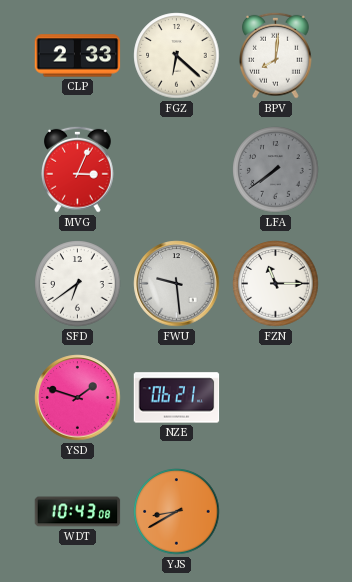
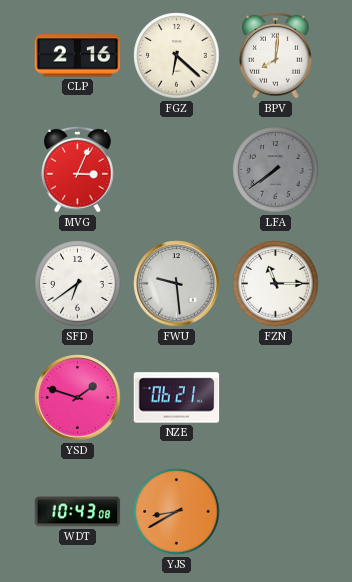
CLP: 2:33 -> 2:16 (78, 56)
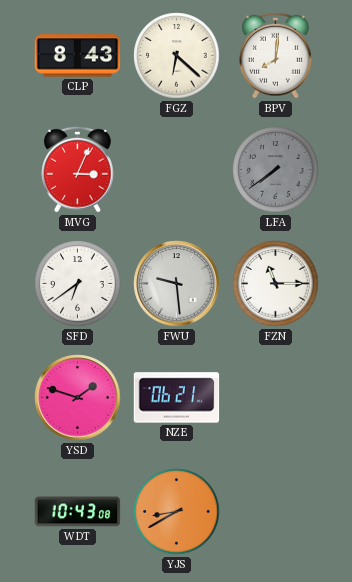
CLP: 2:16 -> 8:43 (78, 56)
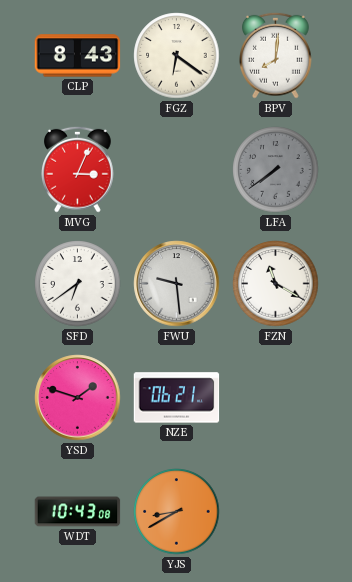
FGZ: 6:22 -> 6:21 (177, 56)
FZN: 11:15 -> 11:20 (276, 284)
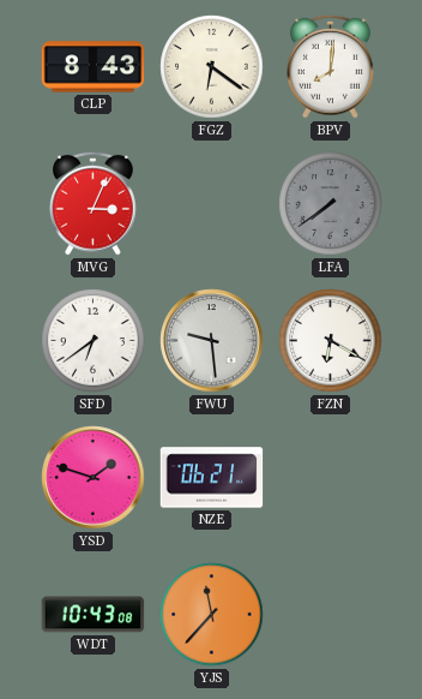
FZN: 11:20 -> 6:20 (331, 341)
YJS: 8:40 -> 11:37 (212, 615)
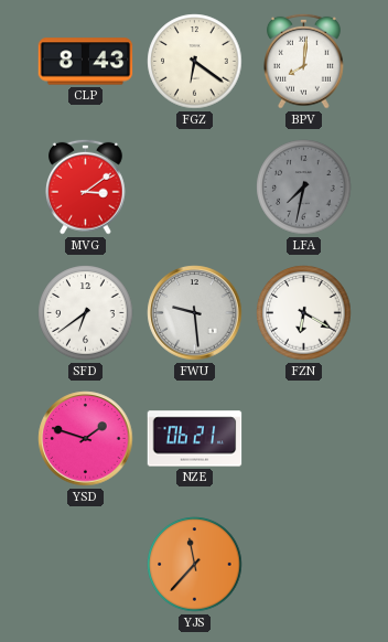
MVG: 3:04 -> 3:09 (86, 186)
LFA: 7:39 -> 7:32 (304, 188)
WDT: 10:43 -> none (94, 615)
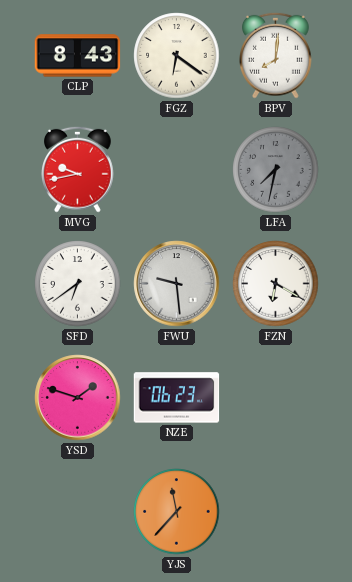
MVG: 3:09 -> 9:43 (78, 169)
NZE: 06:21 -> 06:23 (177, 398)
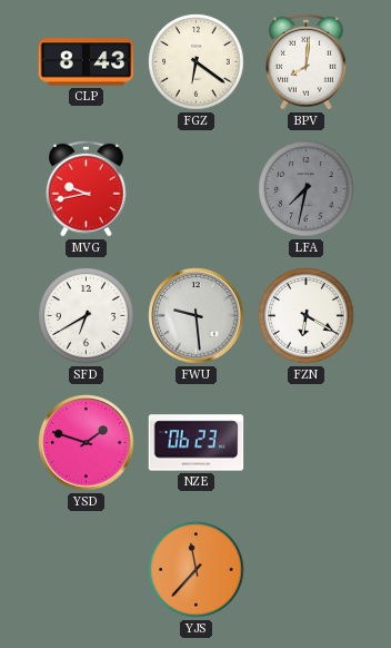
SFD: 6:39 -> 6:40 (87, 316)
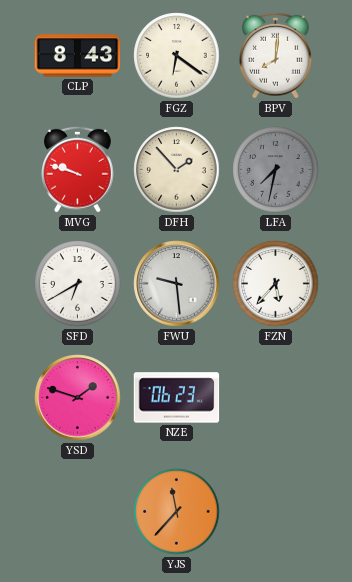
MVG: 9:43 -> 9:48 (78, 169)
DFH: none -> 1:53 (177, 170)
FZN: 6:20 -> 5:37 (276, 284)
